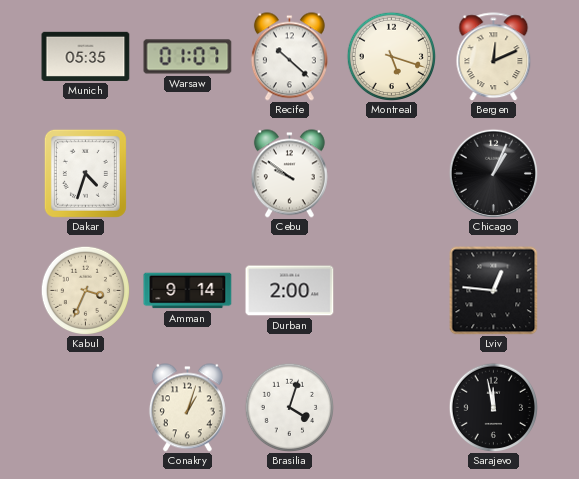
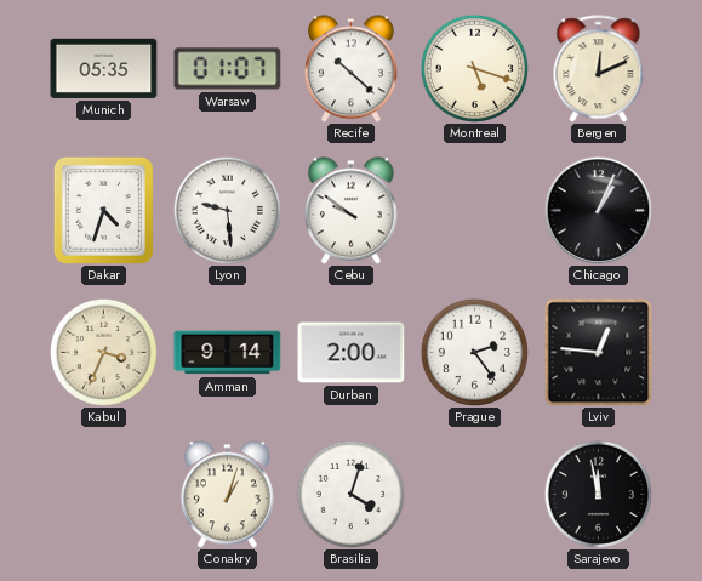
Lyon: none -> 9:29 (227, 210)
Prague: none -> 2:24 (474, 352)
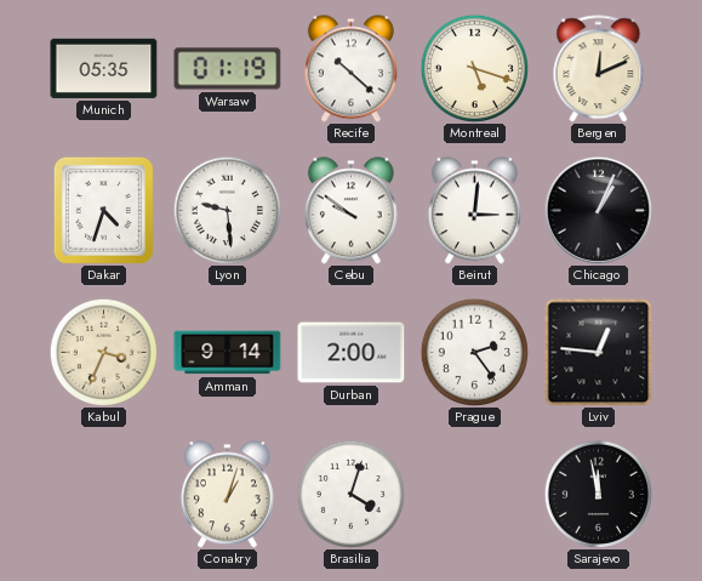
Warsaw: 01:07 -> 01:19 (228, 69)
Beirut: none -> 3:01 (474, 211)
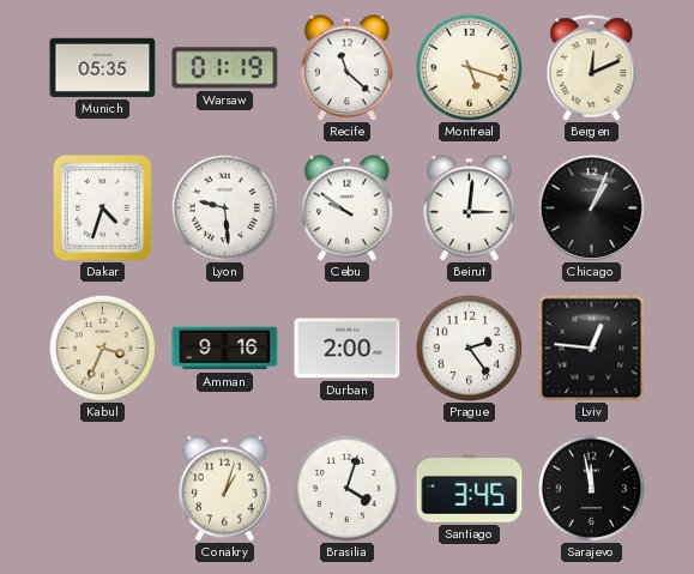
Recife: 10:22 -> 11:22 (346, 68)
Amman: 9:14 -> 9:16 (225, 349)
Santiago: none -> 3:45 (470, 489)
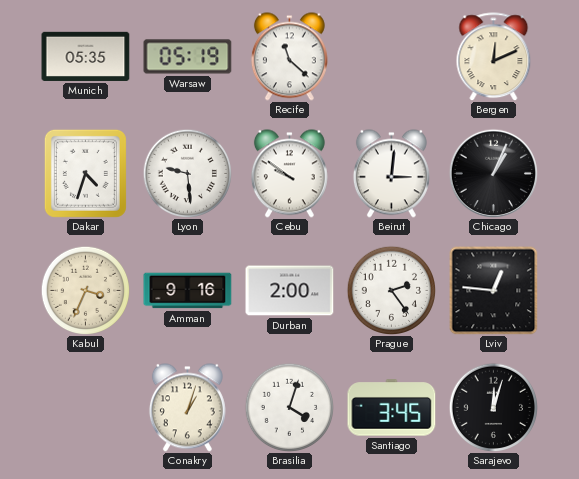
Warsaw: 01:19 -> 05:19 (188, 57)
Montreal: 5:18 -> none (469, 67)
Sarajevo: 11:58 -> 12:03 (493, 407)
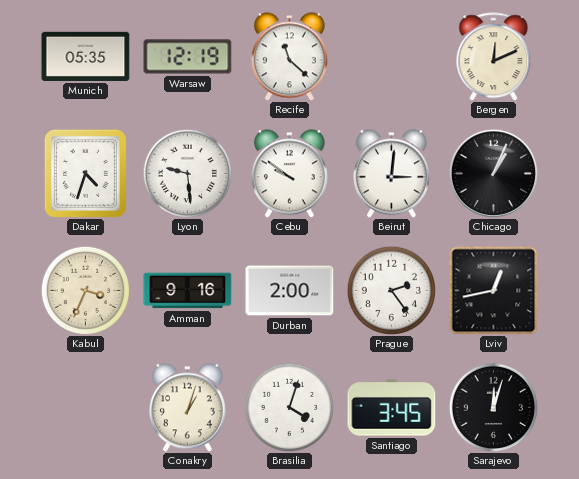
Warsaw: 05:19 -> 12:19 (188, 57)
Lviv: 12:46 -> 12:43 (493, 290)
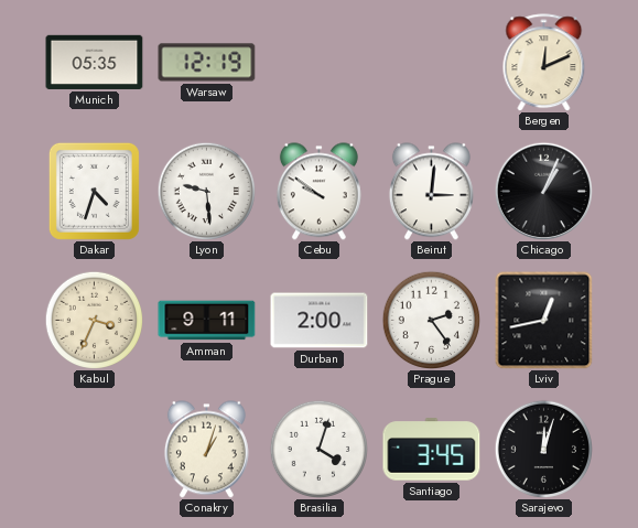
Recife: 11:22 -> none (289, 57)
Amman: 9:16 -> 9:11 (207, 321)
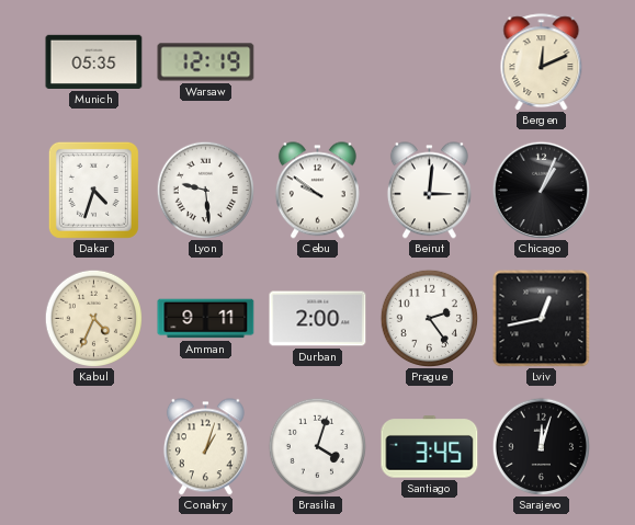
Kabul: 3:34 -> 4:34 (93, 318)
